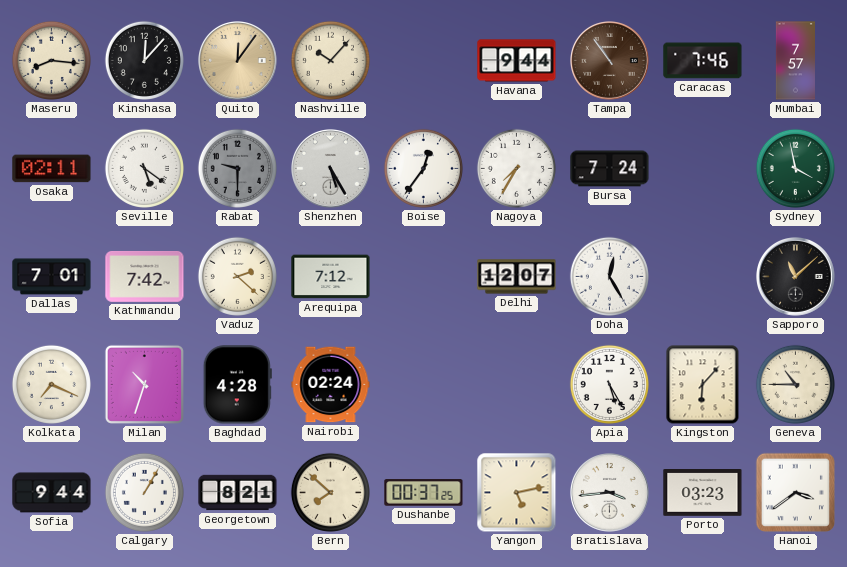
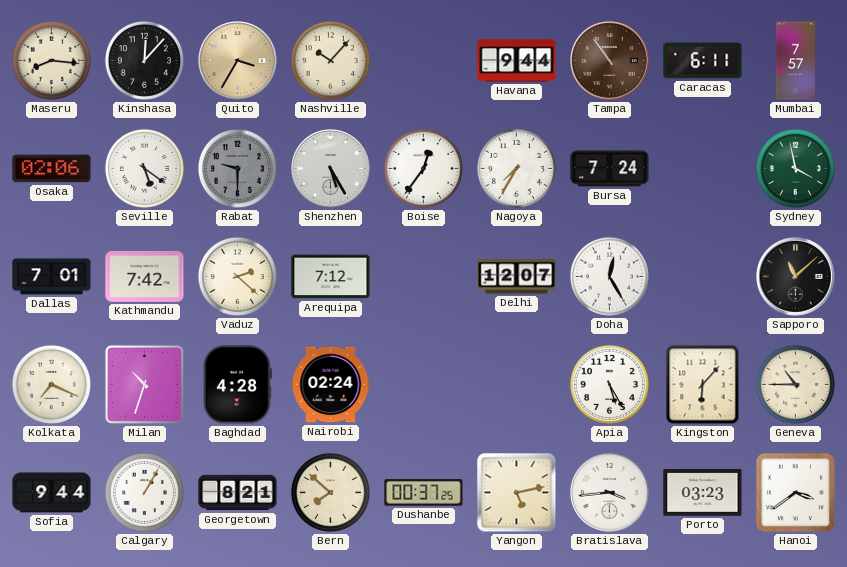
Quito: 12:06 -> 3:35 (238, 61)
Caracas: 7:46 -> 6:11 (703, 61)
Osaka: 02:11 -> 02:06 (52, 169)
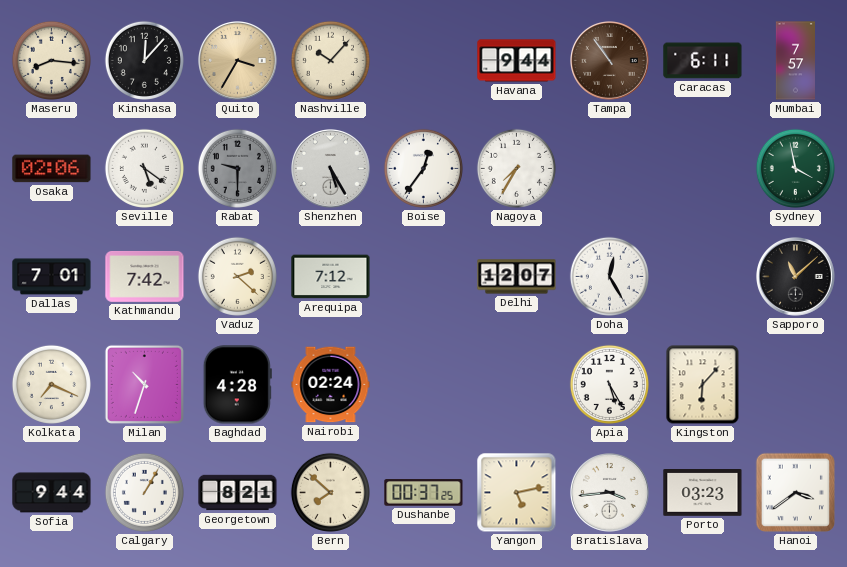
Bursa: 7:24 -> none (610, 169)
Geneva: 10:45 -> none (795, 384)
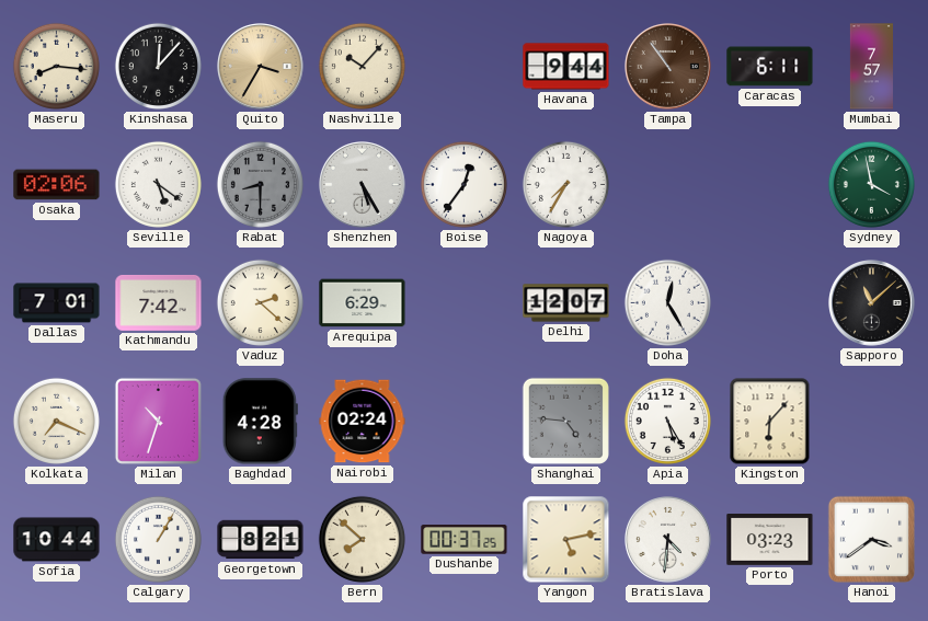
Rabat: 9:30 -> 8:30 (260, 184)
Arequipa: 7:12 -> 6:29 (363, 303)
Shanghai: none -> 4:46 (565, 421)
Sofia: 9:44 -> 10:44 (57, 540)
Bratislava: 3:44 -> 4:31 (668, 540)
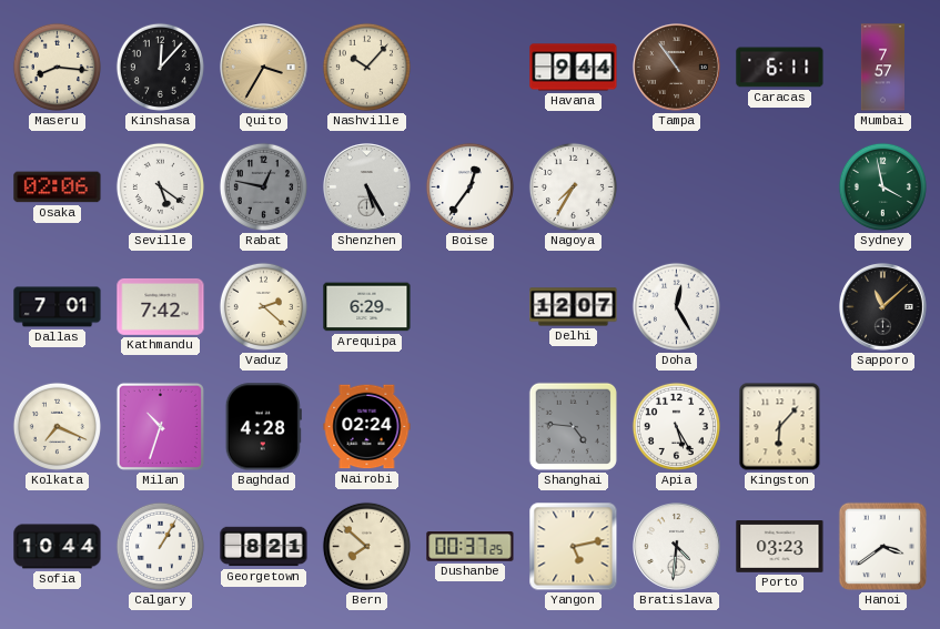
Rabat: 8:30 -> 12:47 (263, 186)
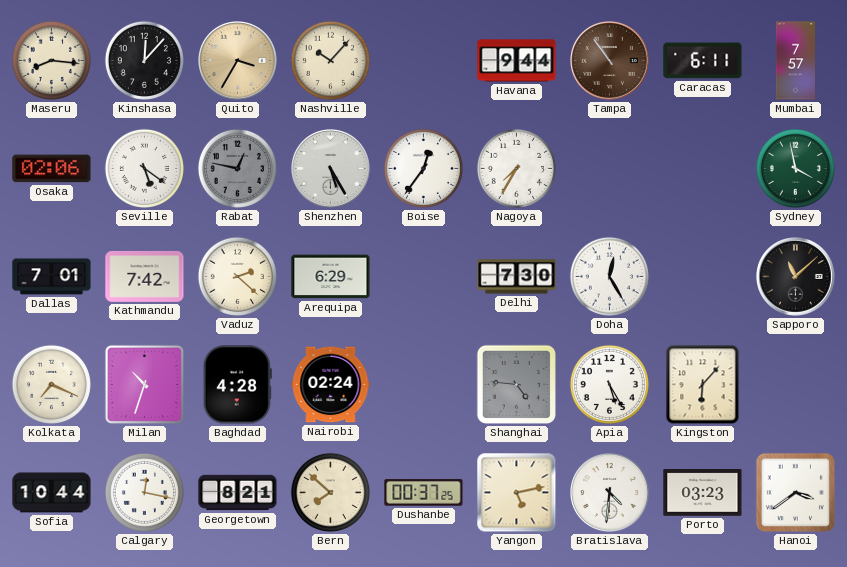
Delhi: 12:07 -> 7:30 (517, 277)
Calgary: 1:05 -> 12:17 (144, 492)
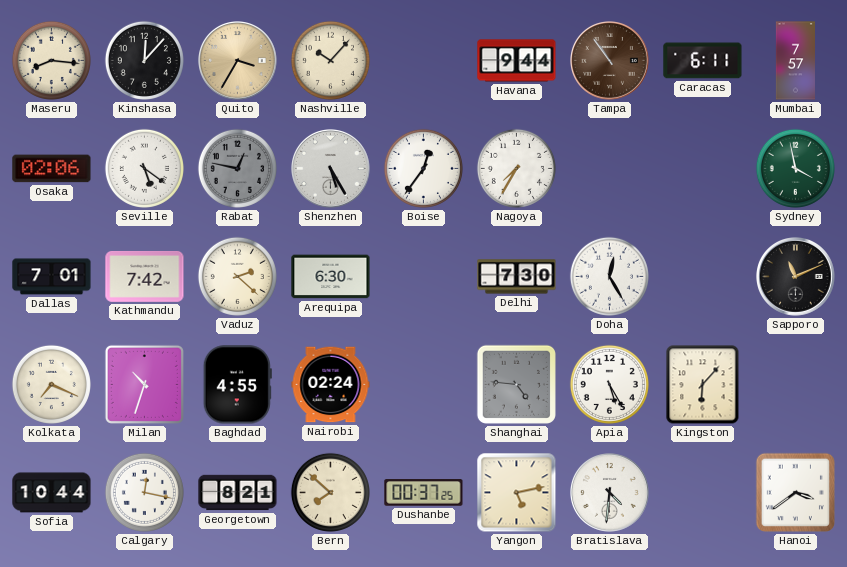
Arequipa: 6:29 -> 6:30 (331, 277)
Sapporo: 11:08 -> 11:11 (796, 277)
Baghdad: 4:28 -> 4:55 (237, 385)
Porto: 03:23 -> none (703, 493)
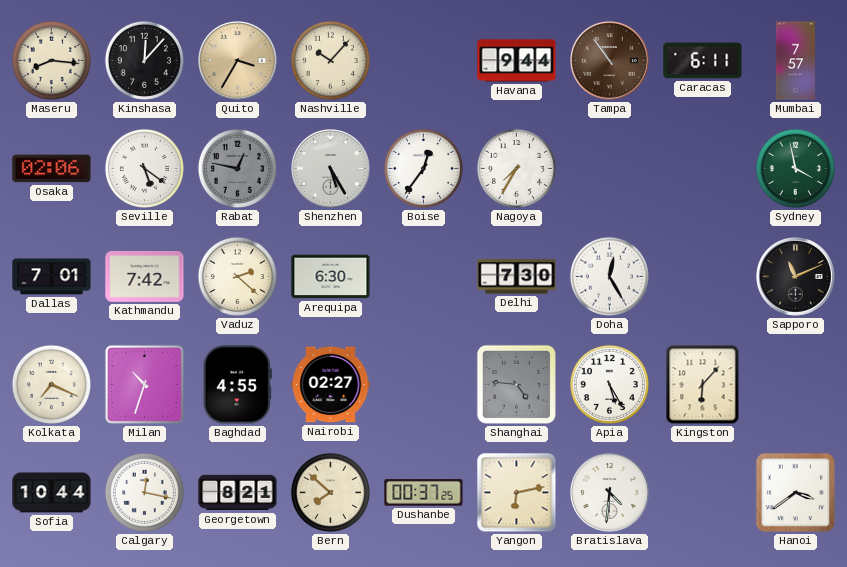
Nairobi: 02:24 -> 02:27 (331, 385)
Yangon: 5:13 -> 6:13 (517, 493)
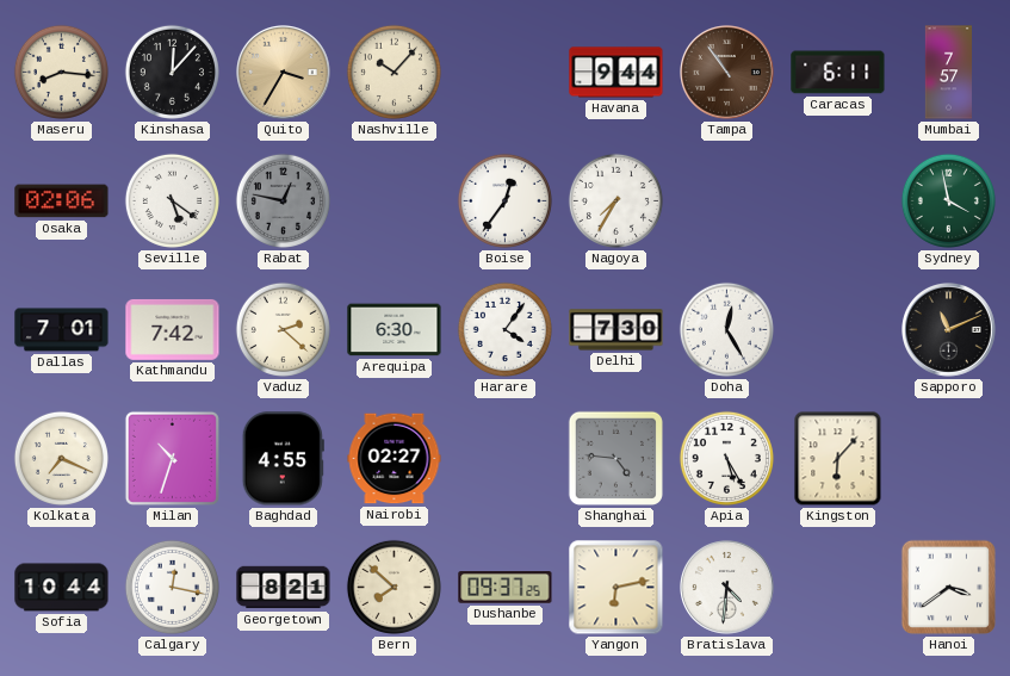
Shenzhen: 5:25 -> none (331, 169)
Harare: none -> 4:06 (504, 329)
Dushanbe: 00:37 -> 09:37 (506, 588)
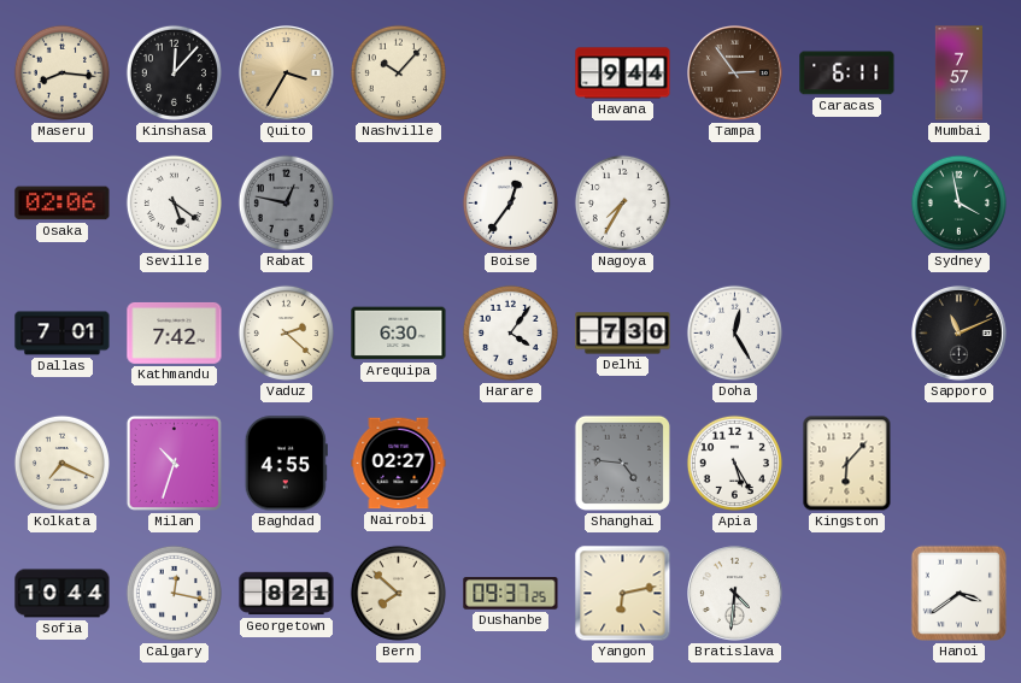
Tampa: 10:54 -> 2:54 (735, 73)
